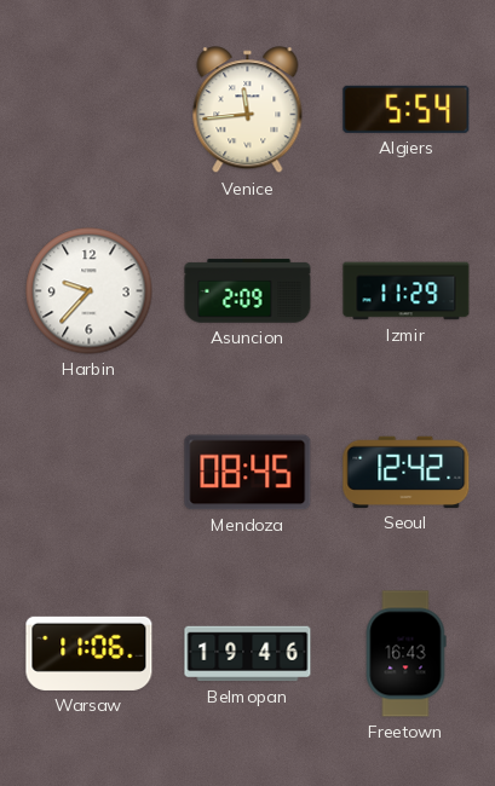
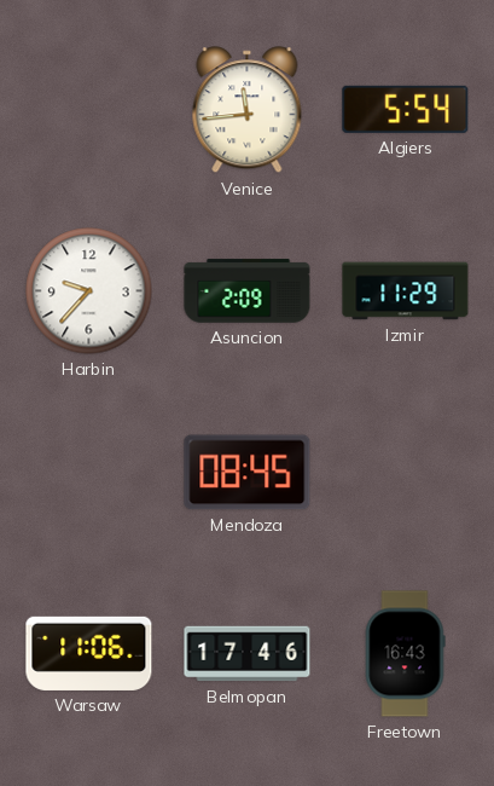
Seoul: 12:42 -> none (407, 472)
Belmopan: 19:46 -> 17:46 (248, 654)
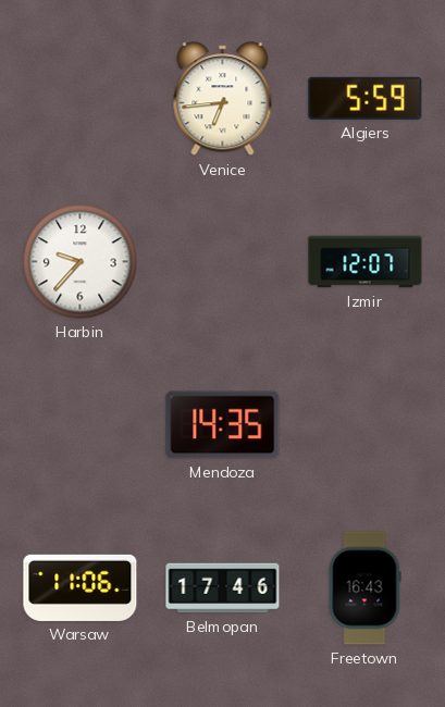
Venice: 11:44 -> 6:44 (223, 99)
Algiers: 5:54 -> 5:59 (366, 98)
Asuncion: 2:09 -> none (248, 291)
Izmir: 11:29 -> 12:07 (366, 262)
Mendoza: 08:45 -> 14:35 (223, 425)
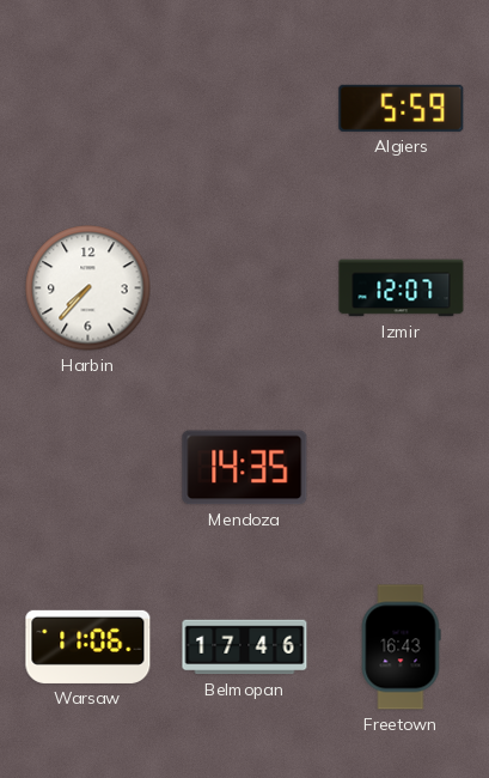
Venice: 6:44 -> none (223, 99)
Harbin: 9:37 -> 7:37 (88, 288)
